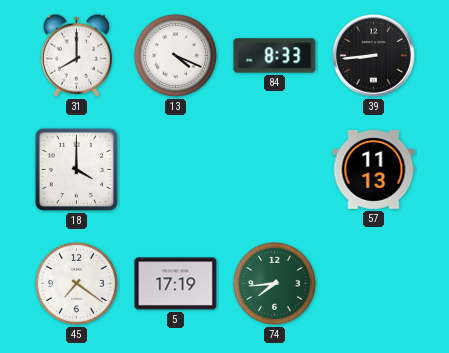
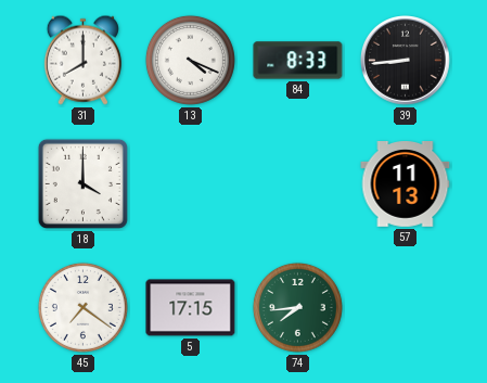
5: 17:19 -> 17:15 (191, 308)
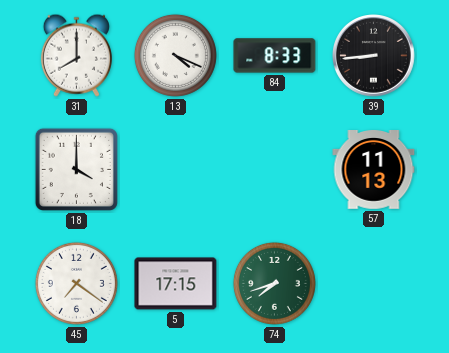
74: 7:44 -> 7:42 (274, 283)
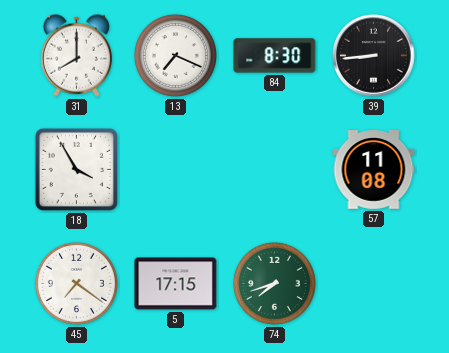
13: 4:19 -> 7:19 (175, 55)
84: 8:33 -> 8:30 (275, 56)
18: 4:00 -> 3:55 (76, 169)
57: 11:13 -> 11:08 (374, 170)
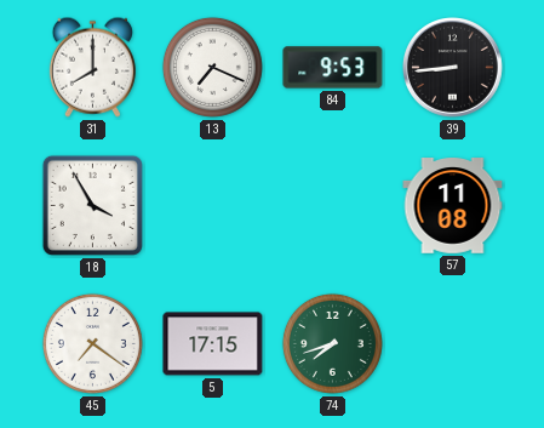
84: 8:30 -> 9:53 (333, 68)
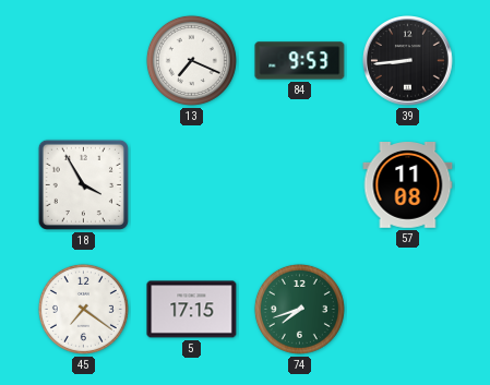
31: 8:00 -> none (92, 67)
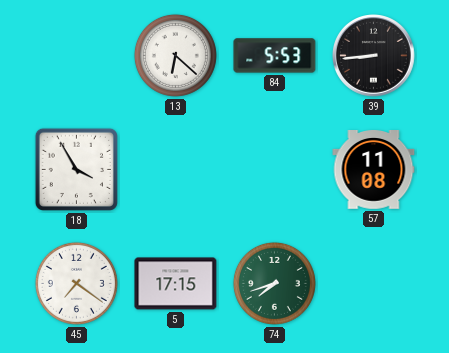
13: 7:19 -> 6:22 (175, 55)
84: 9:53 -> 5:53 (275, 56)
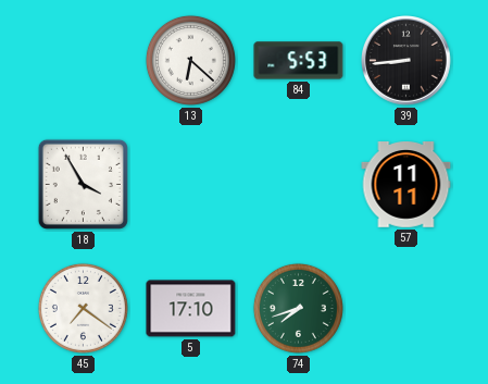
57: 11:08 -> 11:11 (406, 185)
5: 17:15 -> 17:10 (191, 309)
